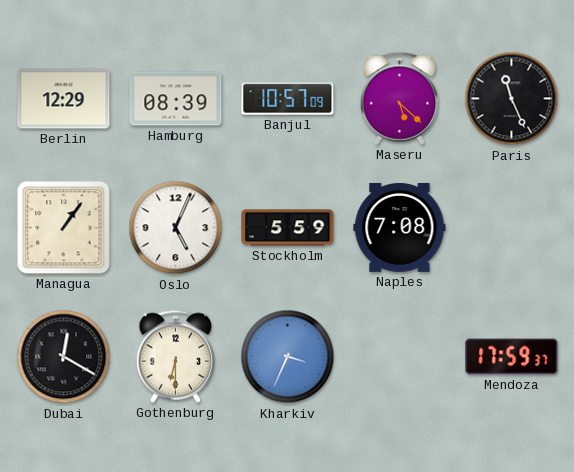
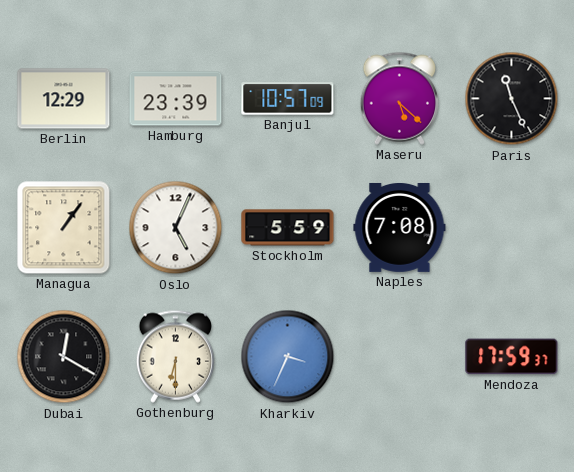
Hamburg: 08:39 -> 23:39 (176, 99)
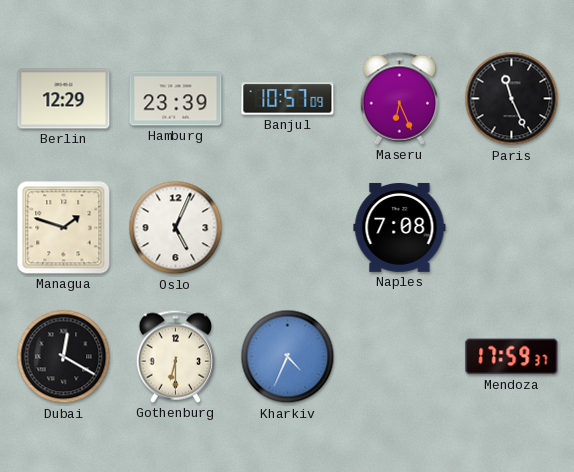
Maseru: 5:22 -> 6:26 (399, 98)
Managua: 1:06 -> 1:48 (64, 228)
Stockholm: 5:59 -> none (288, 228)
Kharkiv: 3:34 -> 4:34 (288, 357)
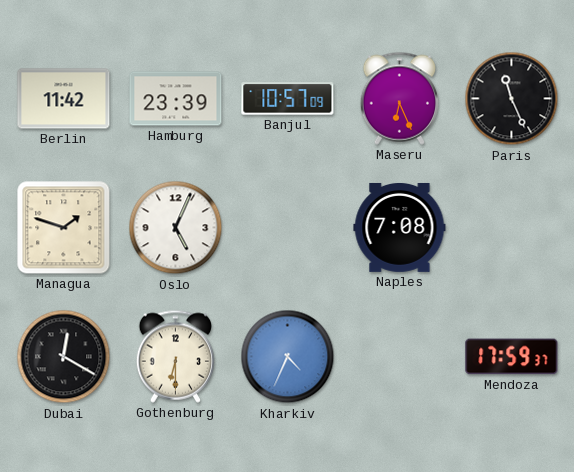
Berlin: 12:29 -> 11:42 (64, 99)
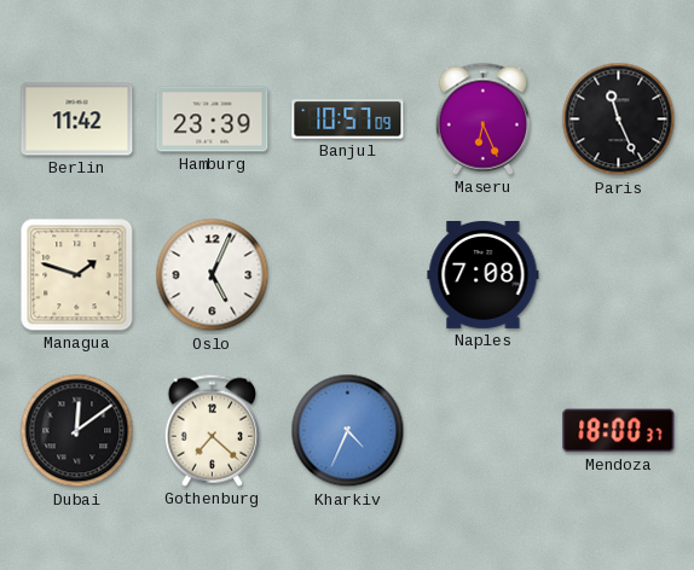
Dubai: 12:20 -> 12:09 (77, 431)
Gothenburg: 6:30 -> 7:22 (212, 430)
Mendoza: 17:59 -> 18:00 (619, 431)
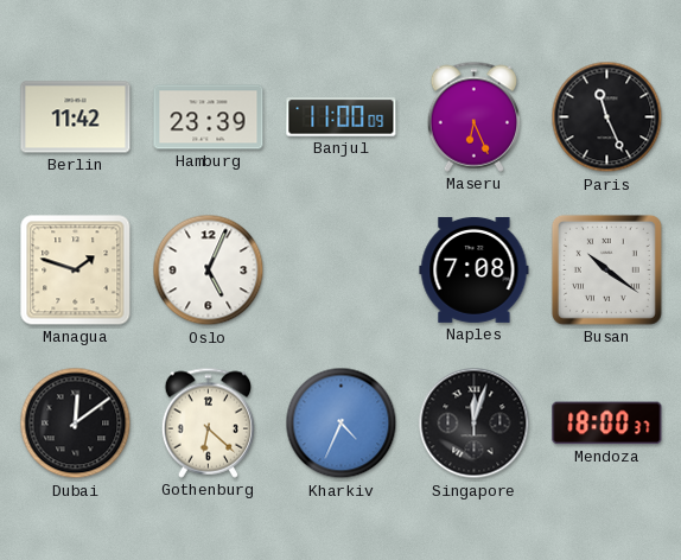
Banjul: 10:57 -> 11:00 (342, 117)
Busan: none -> 10:21 (606, 269)
Gothenburg: 7:22 -> 6:22 (208, 422)
Singapore: none -> 12:03 (475, 424)
